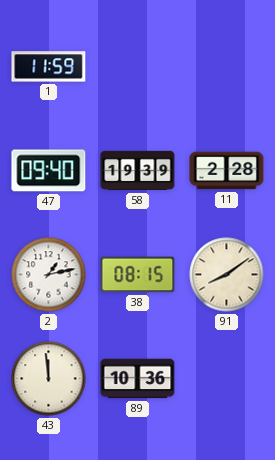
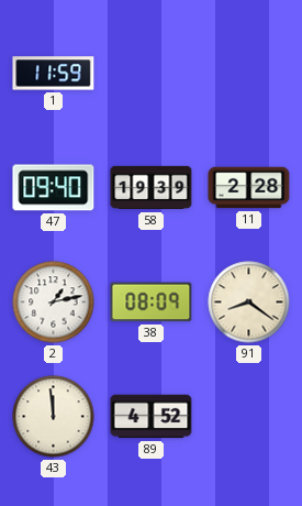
38: 08:15 -> 08:09 (152, 302)
91: 8:09 -> 8:21 (249, 302)
89: 10:36 -> 4:52 (152, 417)
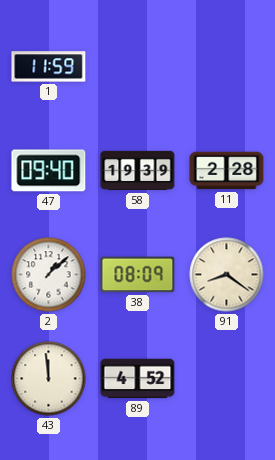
2: 1:13 -> 1:08 (49, 275)
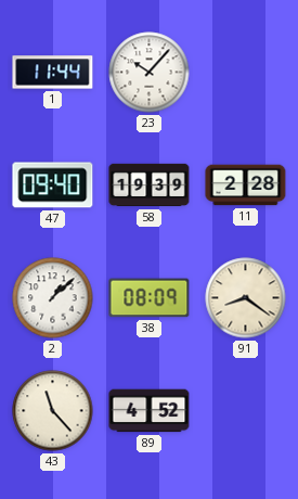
1: 11:59 -> 11:44 (53, 73)
23: none -> 10:07 (150, 73)
43: 11:59 -> 11:23 (53, 411)
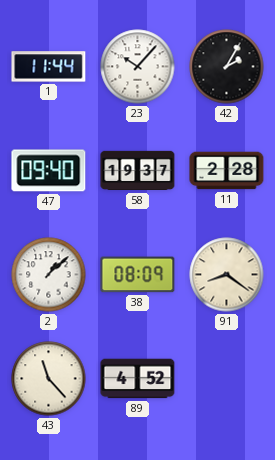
42: none -> 2:05 (227, 67)
58: 19:39 -> 19:37 (138, 171)
